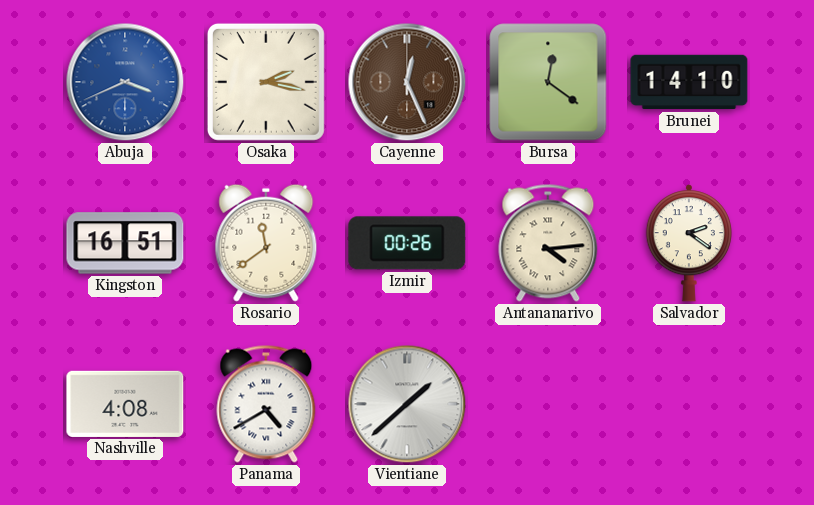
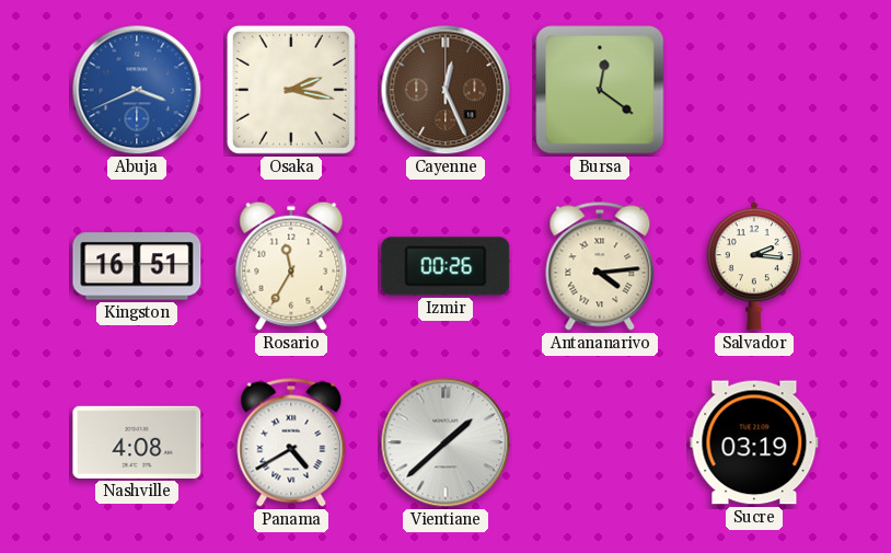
Brunei: 14:10 -> none (689, 82)
Rosario: 11:39 -> 11:35 (291, 266)
Salvador: 2:21 -> 2:16 (754, 266)
Sucre: none -> 03:19 (754, 442)
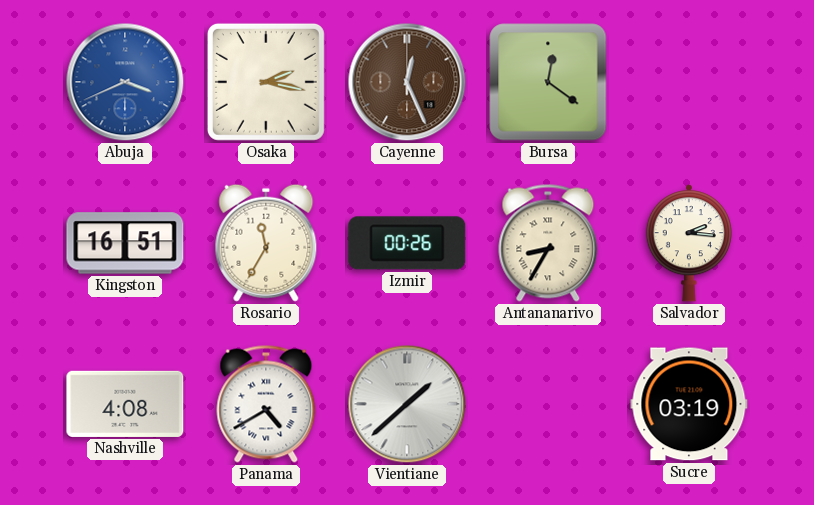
Antananarivo: 4:14 -> 8:35 (548, 243)
